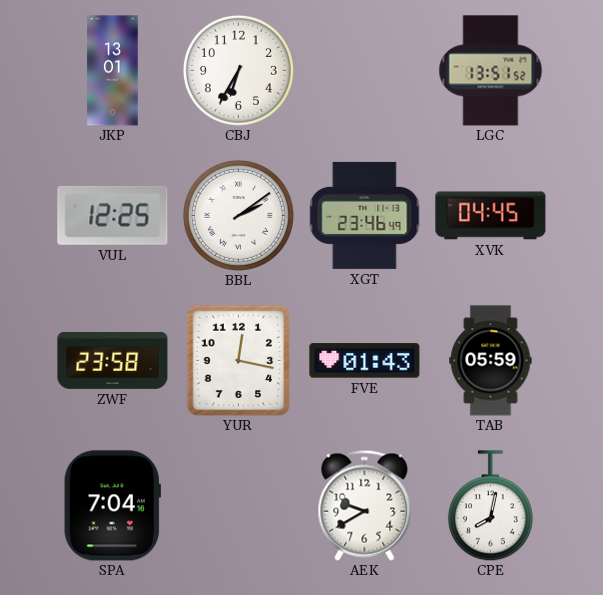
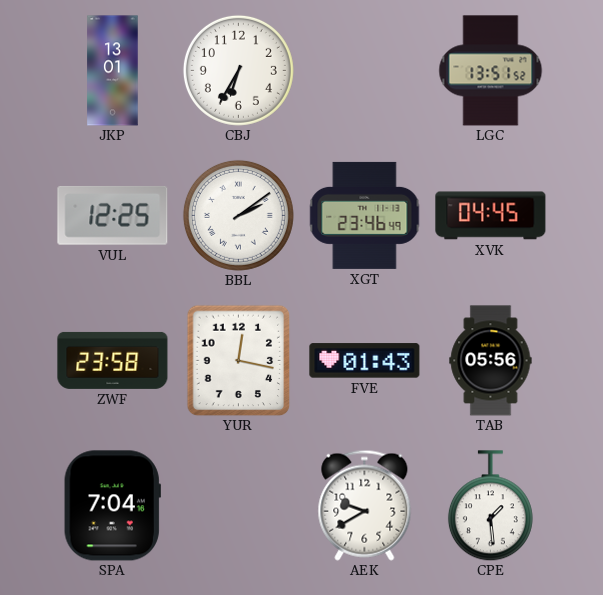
TAB: 05:59 -> 05:56 (491, 361)
CPE: 8:02 -> 1:29 (490, 506)
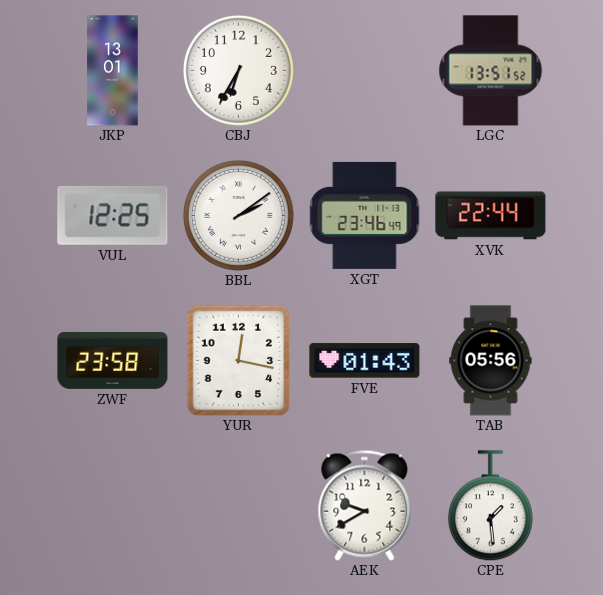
XVK: 04:45 -> 22:44 (491, 216)
SPA: 7:04 -> none (112, 506)
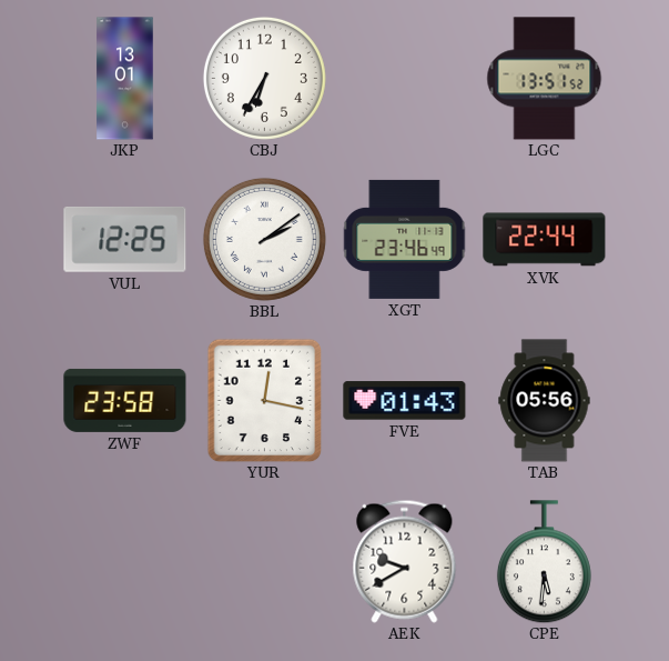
CPE: 1:29 -> 5:31 (544, 562)
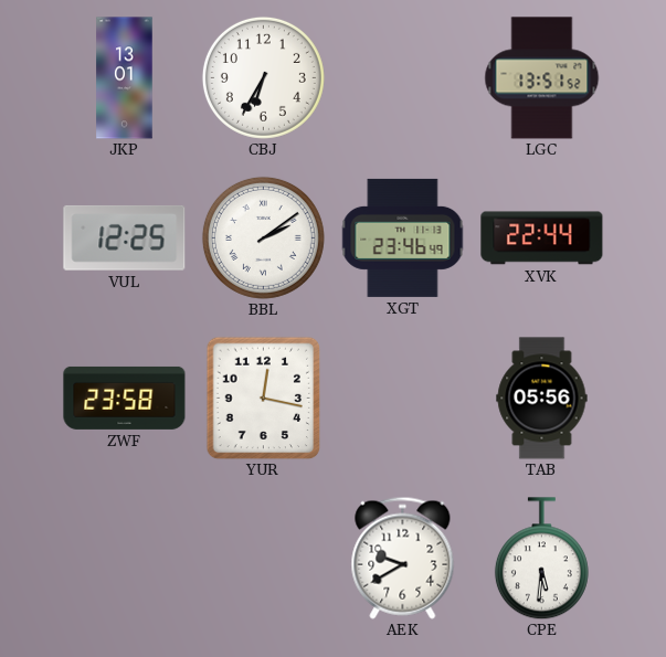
FVE: 01:43 -> none (405, 401)
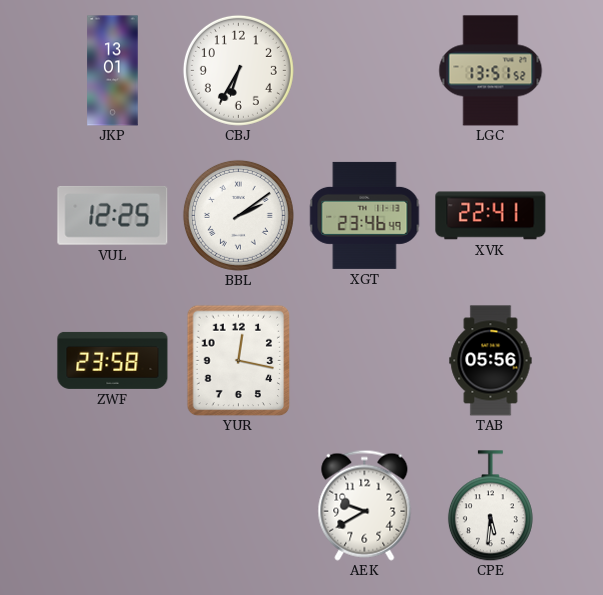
XVK: 22:44 -> 22:41 (491, 216)
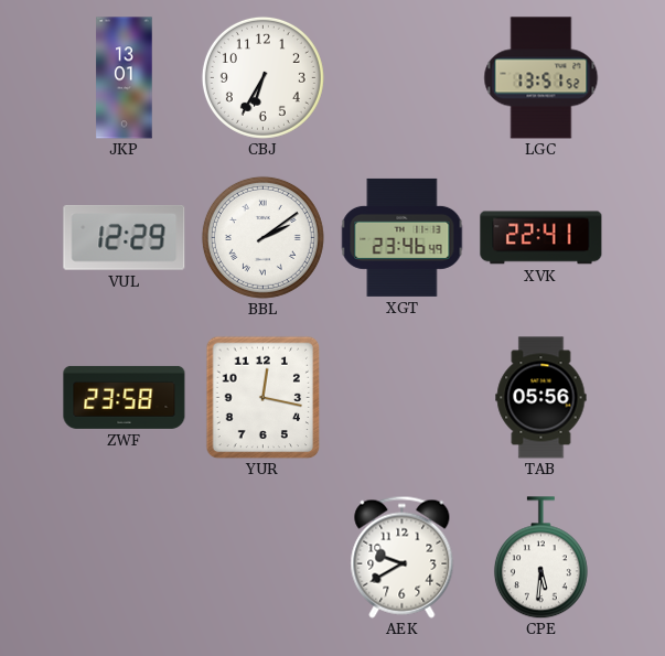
VUL: 12:25 -> 12:29 (125, 237)
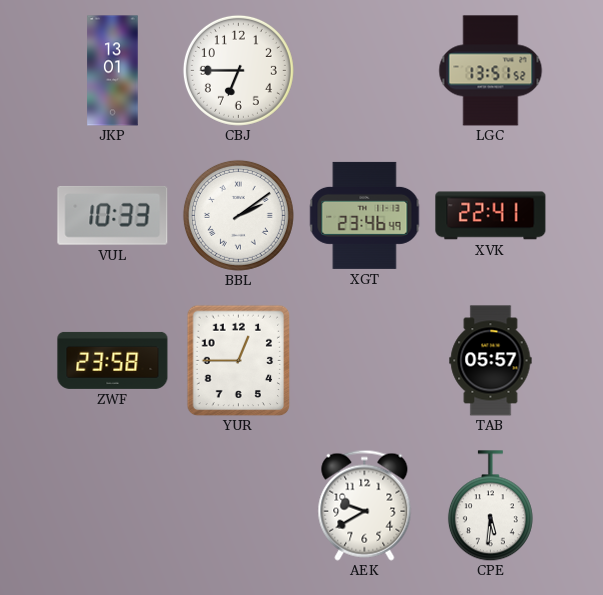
CBJ: 6:35 -> 6:45 (238, 70)
VUL: 12:29 -> 10:33 (113, 215)
YUR: 12:17 -> 12:45 (239, 360)
TAB: 05:56 -> 05:57 (491, 361)
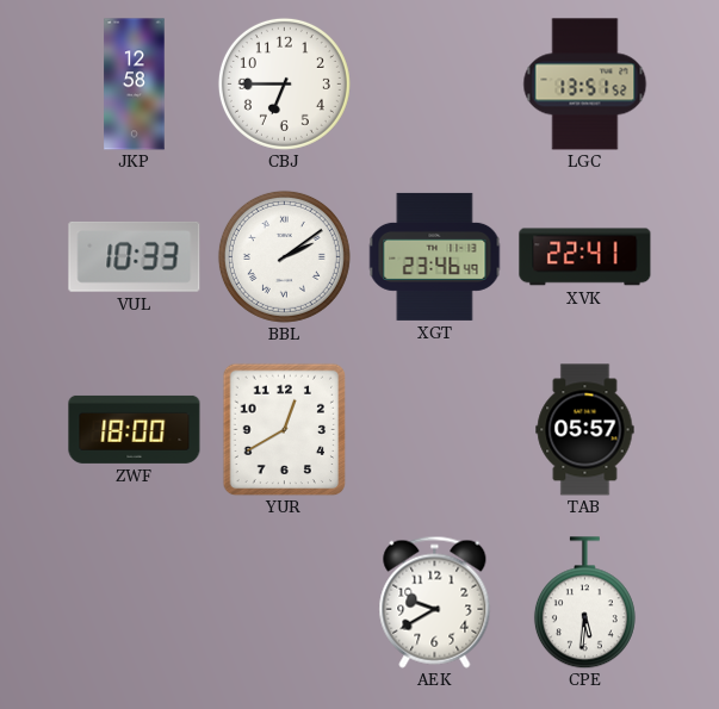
JKP: 13:01 -> 12:58 (135, 85)
ZWF: 23:58 -> 18:00 (135, 429)
YUR: 12:45 -> 12:40 (285, 429)
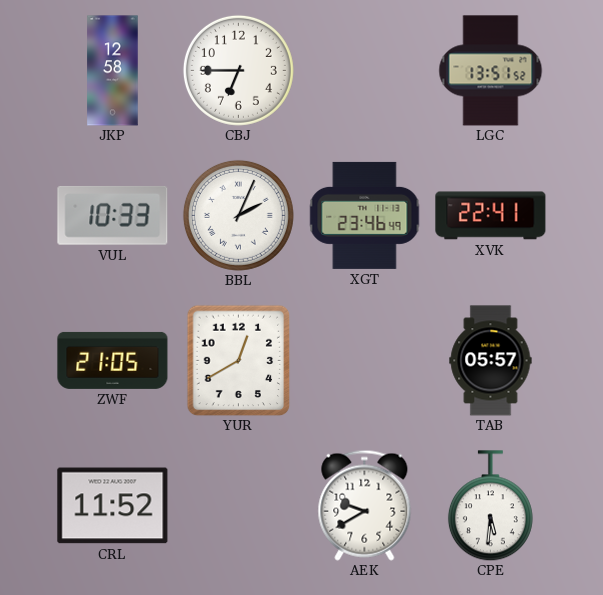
BBL: 2:09 -> 2:04 (238, 215)
ZWF: 18:00 -> 21:05 (113, 360)
CRL: none -> 11:52 (113, 506)
